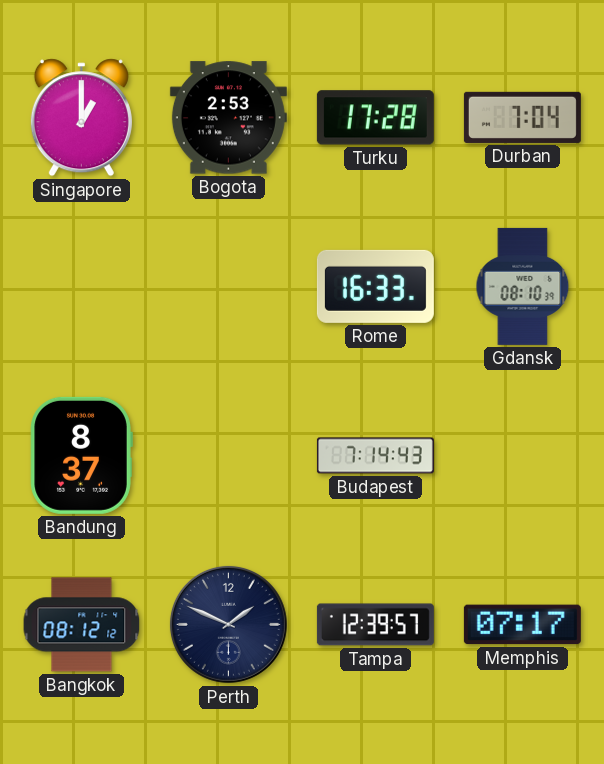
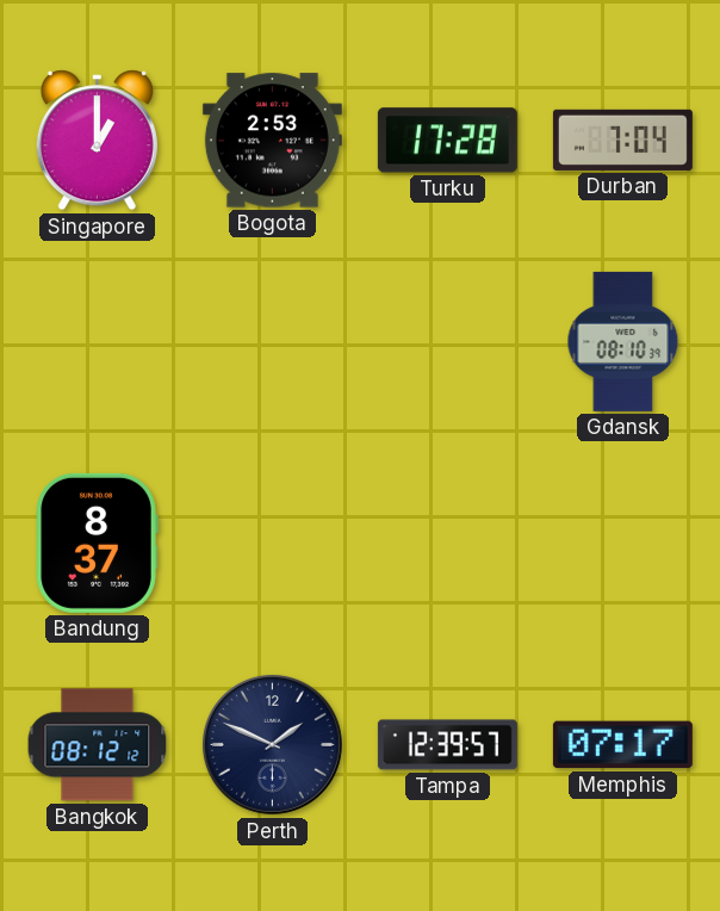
Rome: 16:33 -> none (375, 286)
Budapest: 7:14 -> none (375, 456)
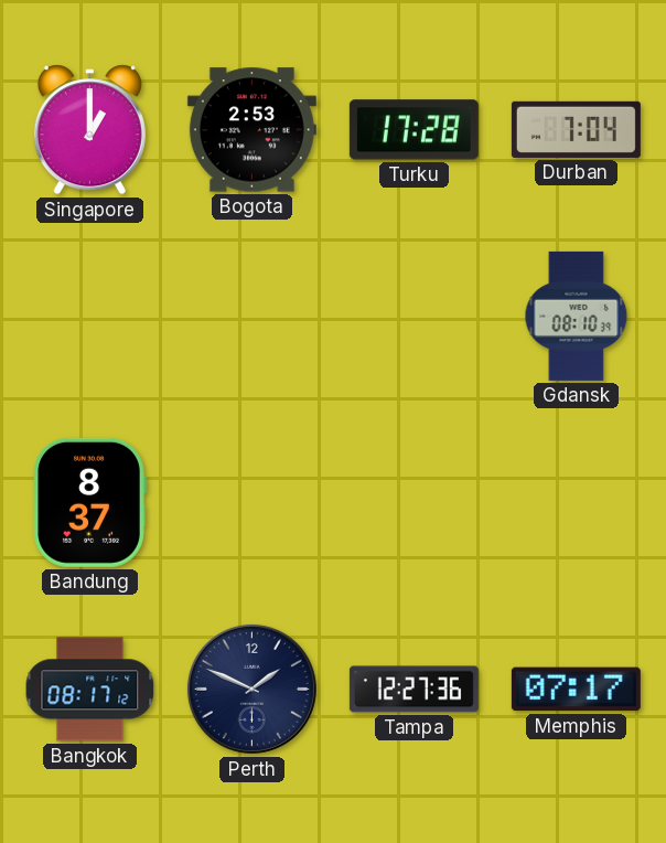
Bangkok: 08:12 -> 08:17 (90, 690)
Tampa: 12:39 -> 12:27 (413, 690)
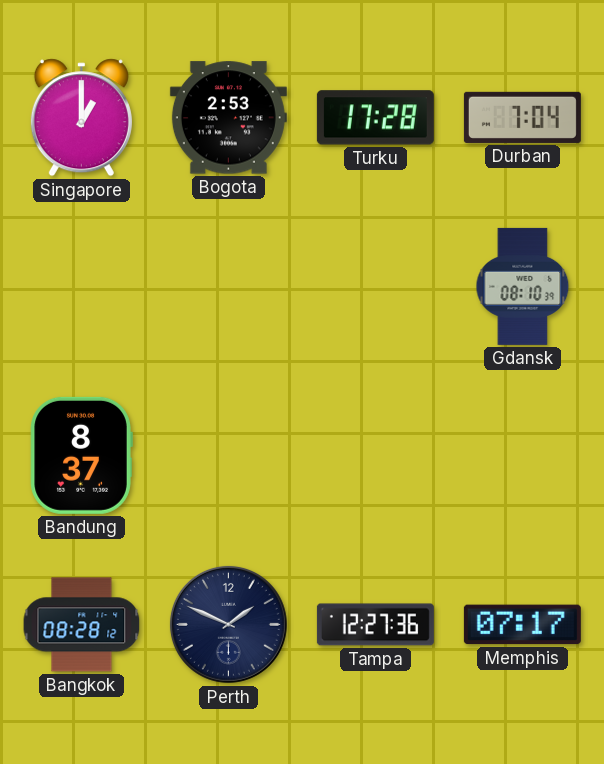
Bangkok: 08:17 -> 08:28 (82, 625)
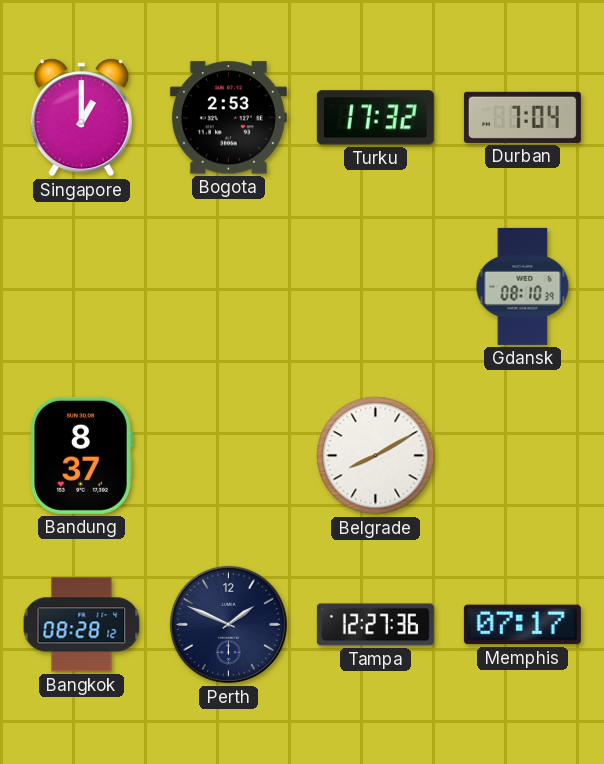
Turku: 17:28 -> 17:32 (375, 118)
Belgrade: none -> 8:10 (376, 456)
